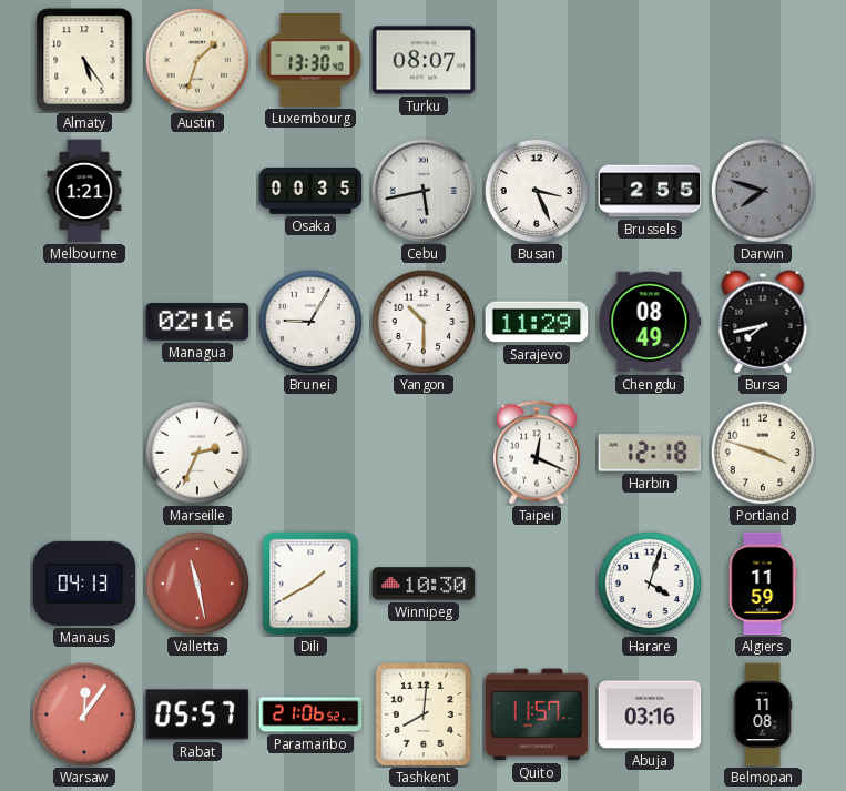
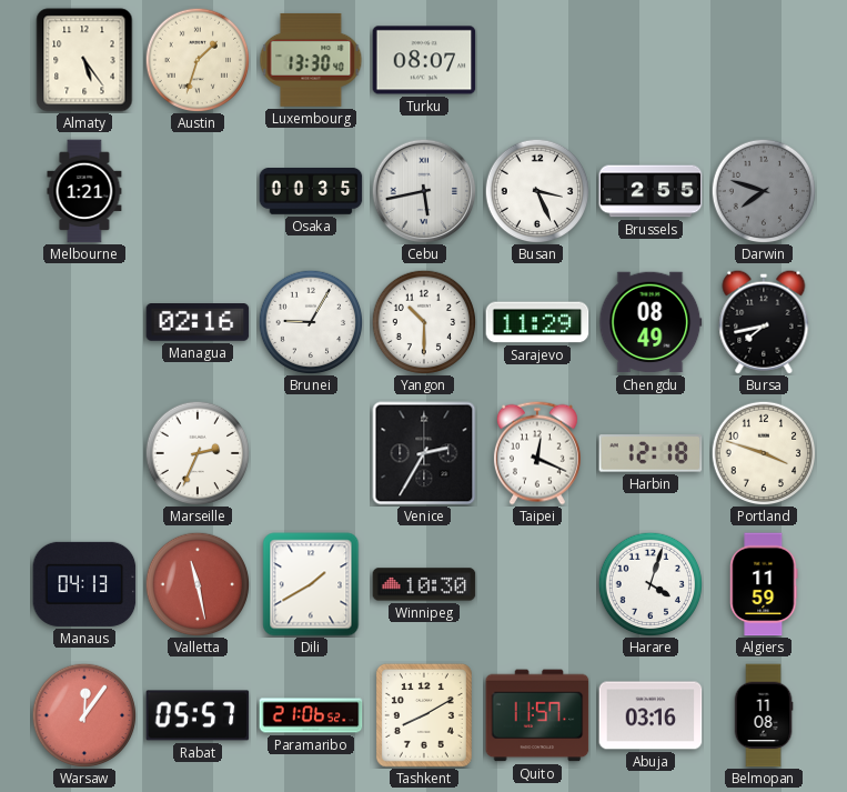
Venice: none -> 2:35 (424, 453)
Tashkent: 8:01 -> 8:10 (424, 715)
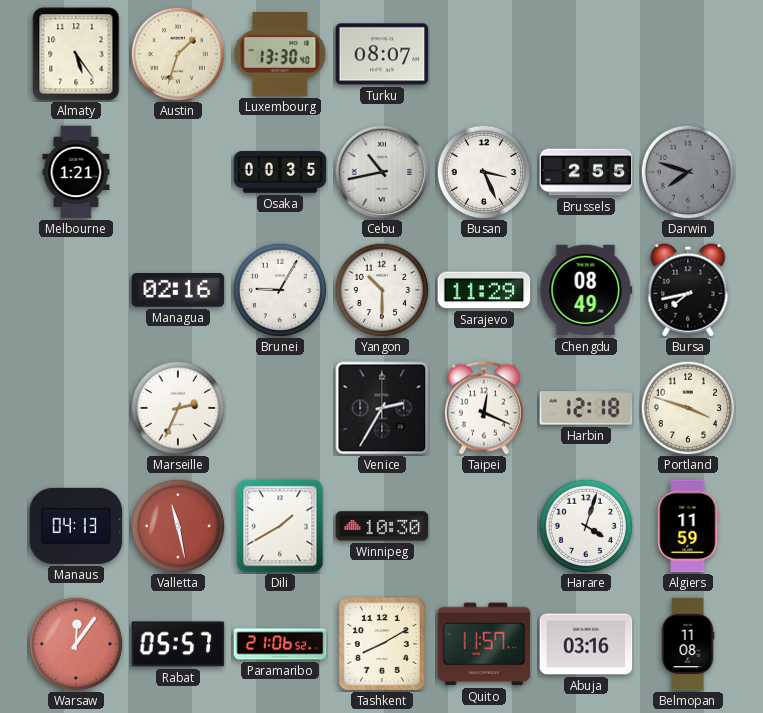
Cebu: 5:43 -> 10:43 (382, 172)
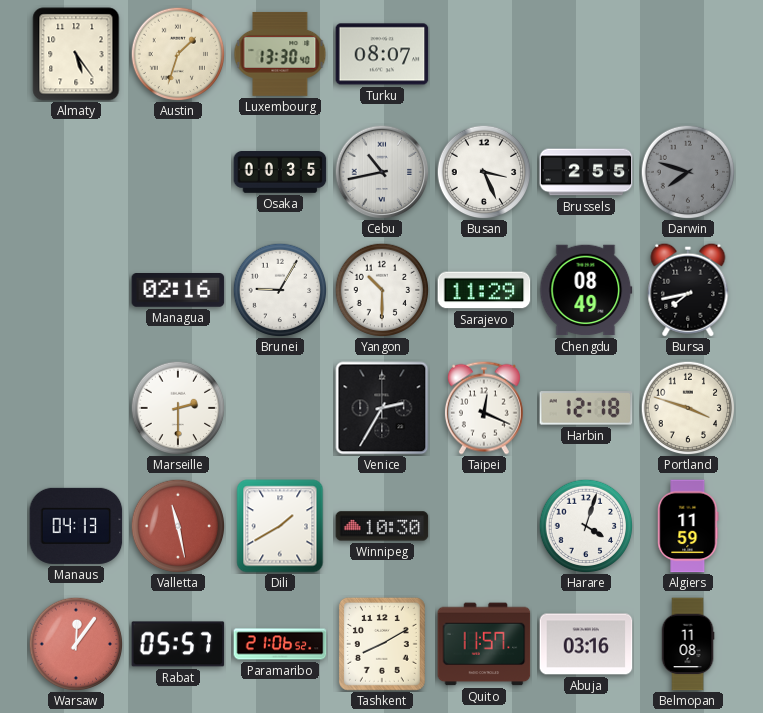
Melbourne: 1:21 -> none (76, 172)
Marseille: 2:34 -> 2:30 (178, 408)
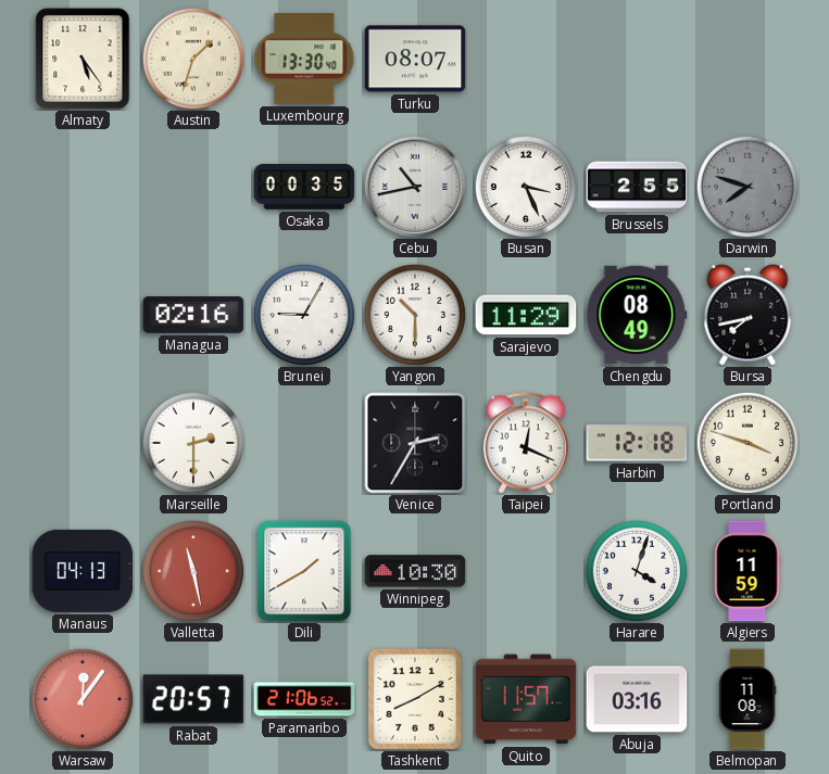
Rabat: 05:57 -> 20:57 (193, 699)
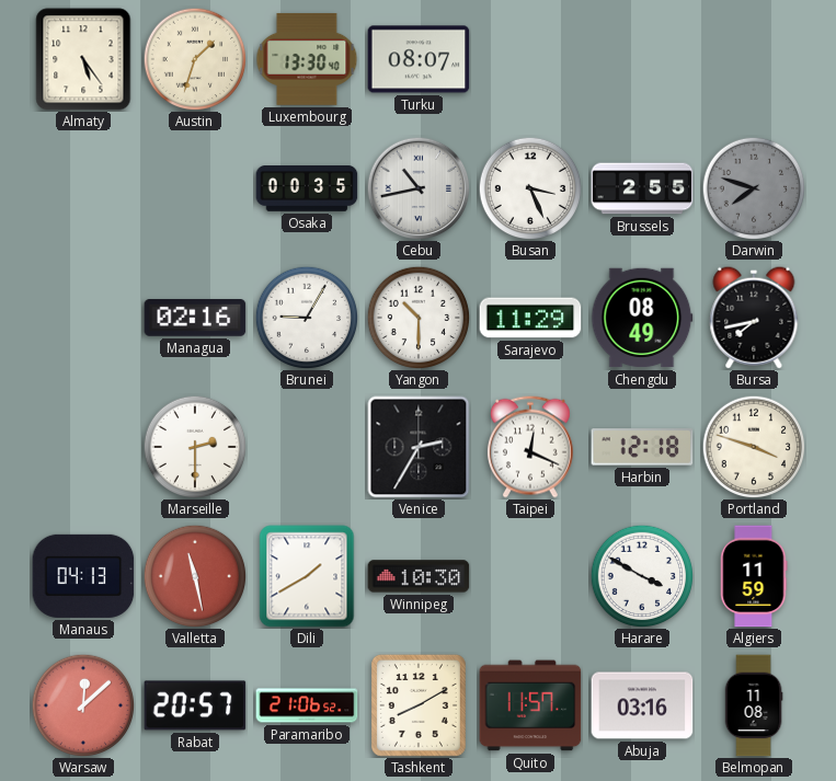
Harare: 4:03 -> 3:50 (642, 576)
Warsaw: 12:06 -> 12:08 (83, 705)
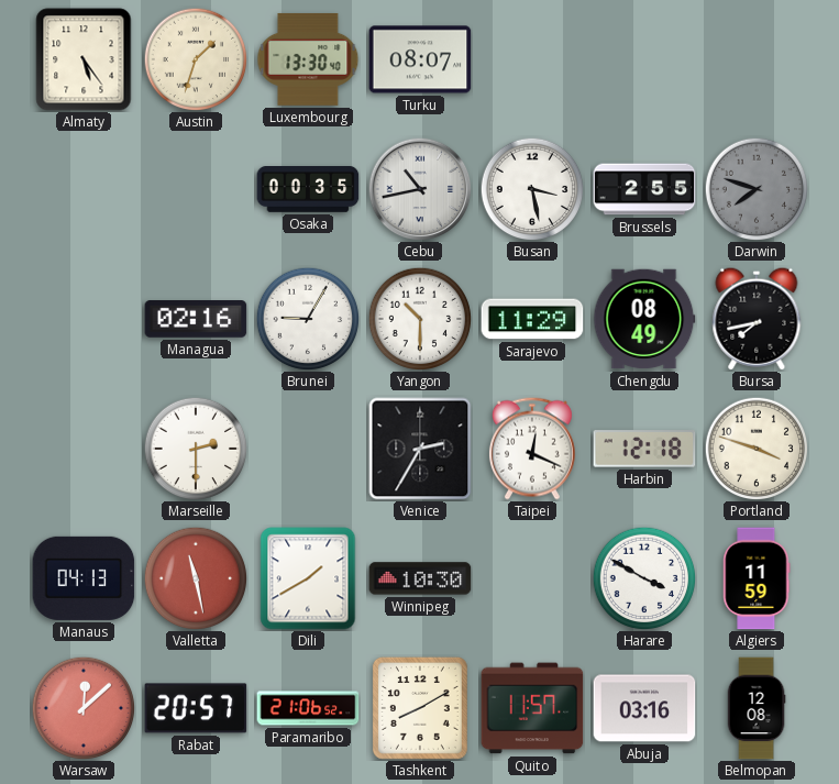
Busan: 3:26 -> 3:28 (532, 189)
Belmopan: 11:08 -> 12:08 (757, 708)
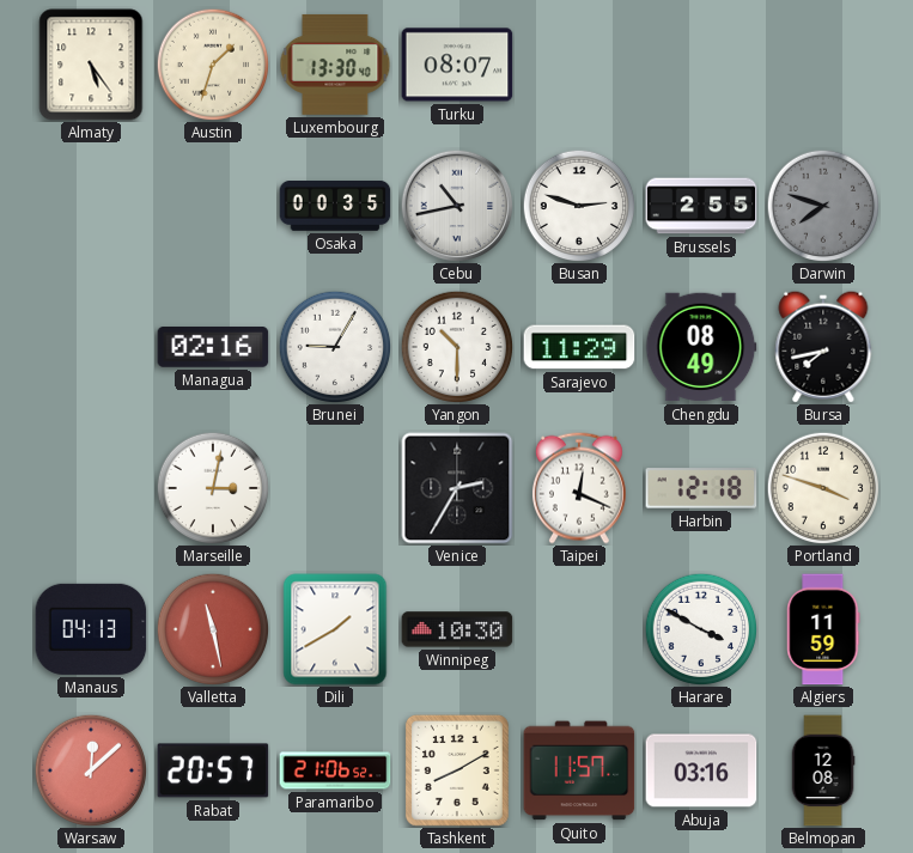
Busan: 3:28 -> 2:48 (579, 206)
Marseille: 2:30 -> 3:02 (213, 488)
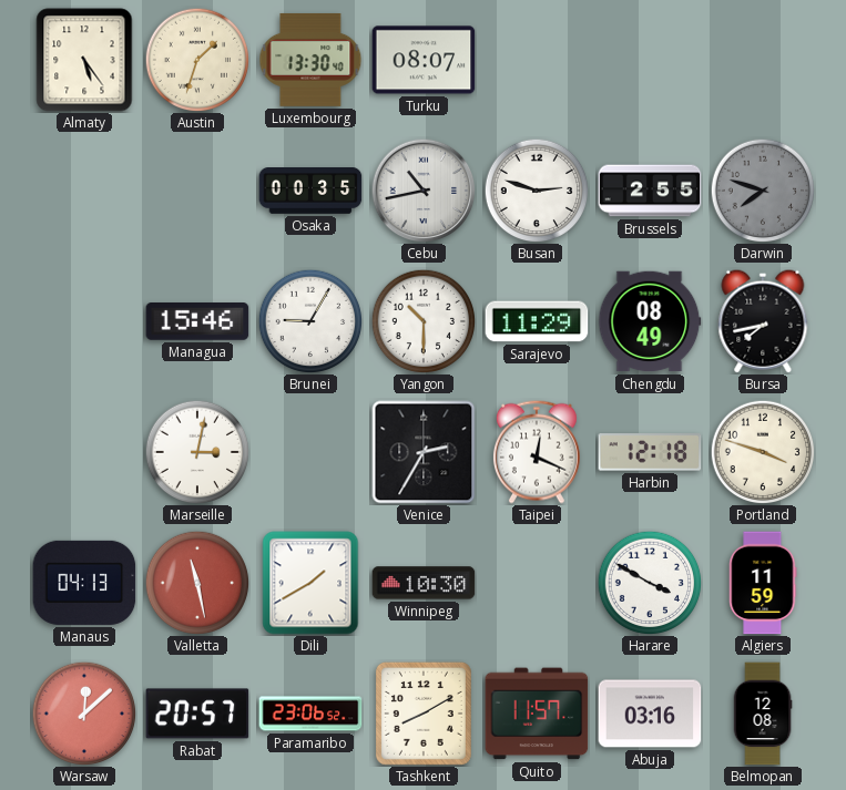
Managua: 02:16 -> 15:46 (197, 322)
Paramaribo: 21:06 -> 23:06 (310, 714)
